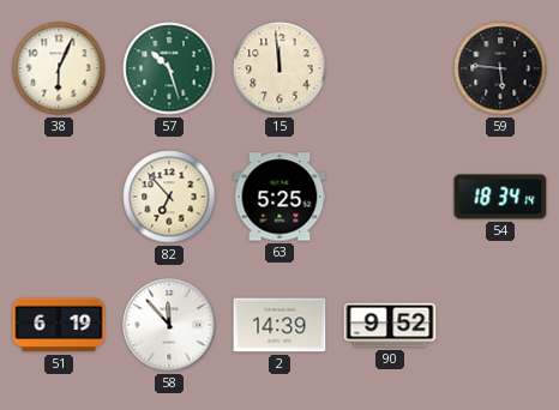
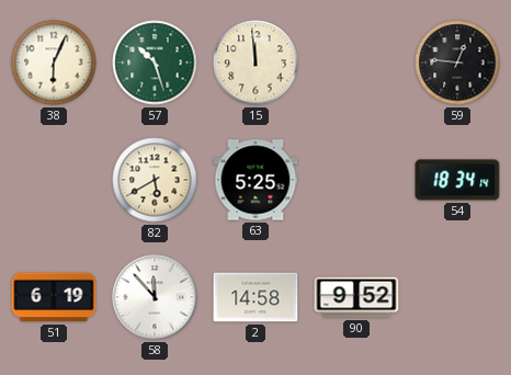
59: 5:46 -> 12:46 (457, 63)
82: 6:53 -> 5:40 (155, 180)
2: 14:39 -> 14:58 (256, 297)
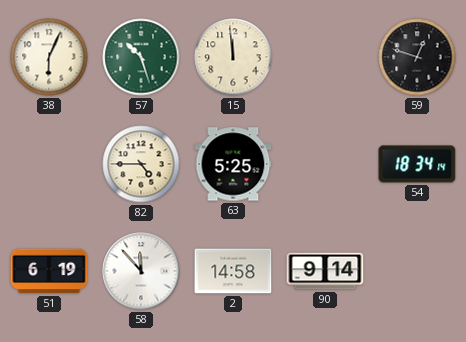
59: 12:46 -> 12:48 (417, 57)
82: 5:40 -> 4:45 (141, 164)
90: 9:52 -> 9:14 (325, 271)
